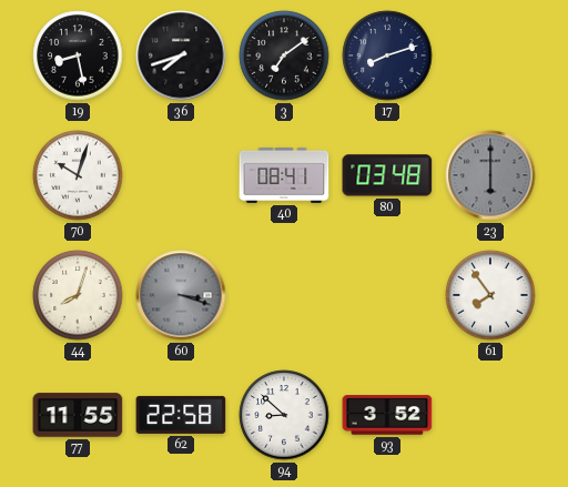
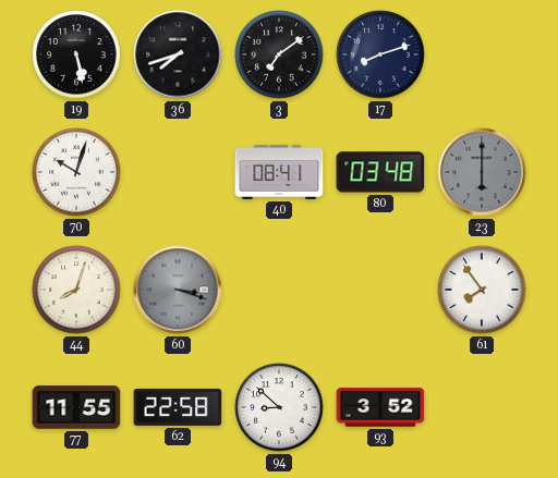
19: 8:28 -> 5:28 (76, 54)
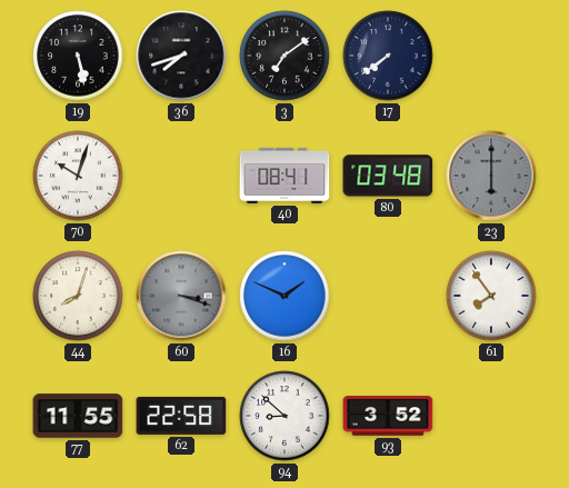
17: 8:12 -> 7:39 (388, 56)
16: none -> 1:49 (284, 296)
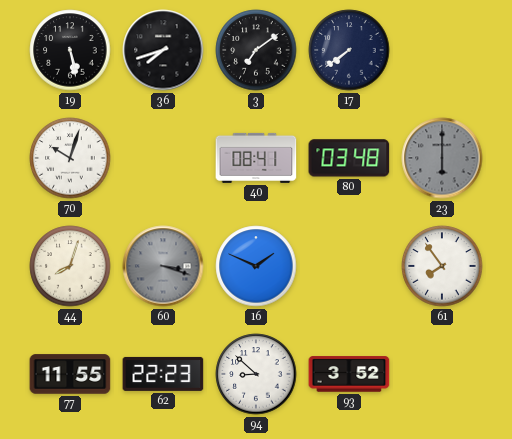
62: 22:58 -> 22:23 (163, 374)
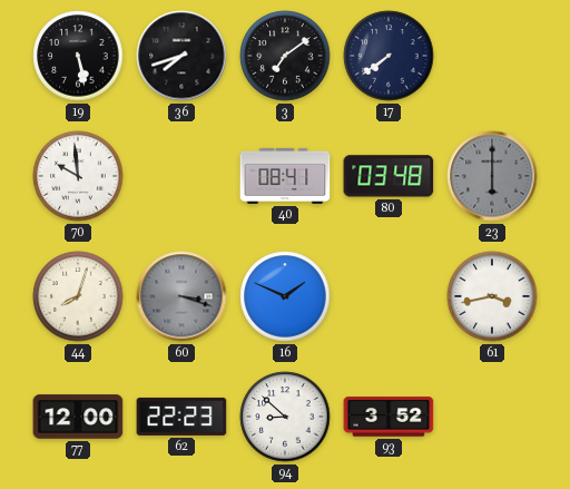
70: 10:03 -> 9:59 (78, 176)
61: 7:54 -> 3:43 (492, 296)
77: 11:55 -> 12:00 (78, 417)
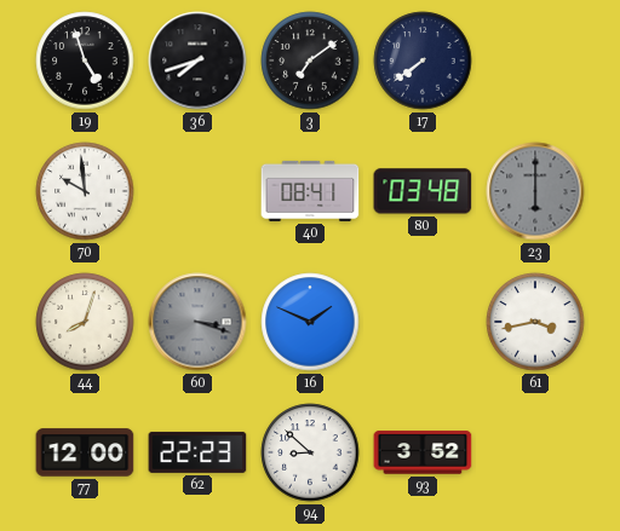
19: 5:28 -> 4:57 (85, 60)
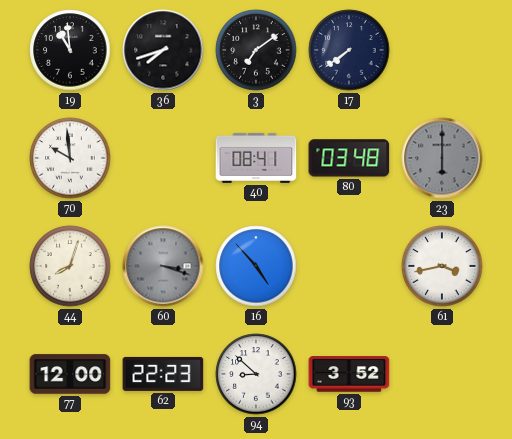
19: 4:57 -> 10:59 (70, 50)
16: 1:49 -> 4:53 (256, 266)
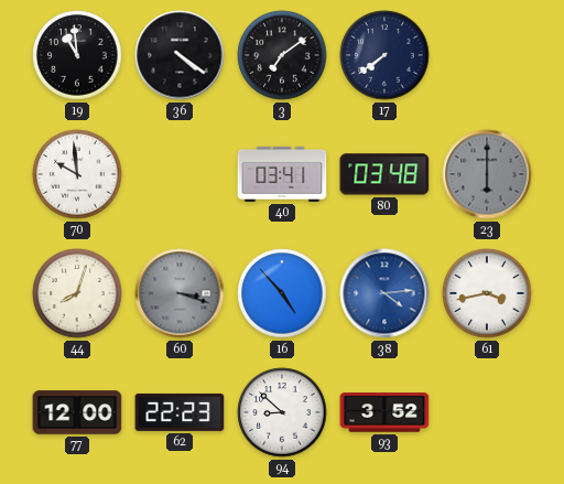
36: 7:42 -> 4:21 (180, 55)
40: 08:41 -> 03:41 (282, 174)
38: none -> 4:14 (384, 293)
